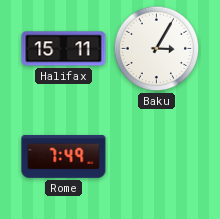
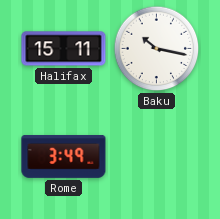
Baku: 3:05 -> 10:17 (157, 49)
Rome: 7:49 -> 3:49 (64, 157)
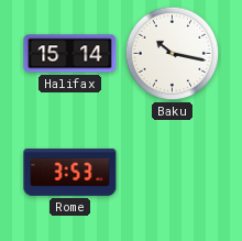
Halifax: 15:11 -> 15:14 (70, 54)
Rome: 3:49 -> 3:53 (70, 173)
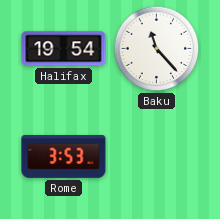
Halifax: 15:14 -> 19:54 (64, 49)
Baku: 10:17 -> 11:23 (157, 49)
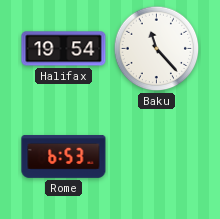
Rome: 3:53 -> 6:53 (64, 157)
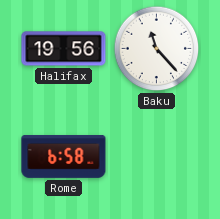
Halifax: 19:54 -> 19:56 (64, 49)
Rome: 6:53 -> 6:58 (64, 157)
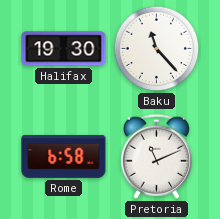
Halifax: 19:56 -> 19:30 (64, 49)
Pretoria: none -> 11:11 (156, 156)
